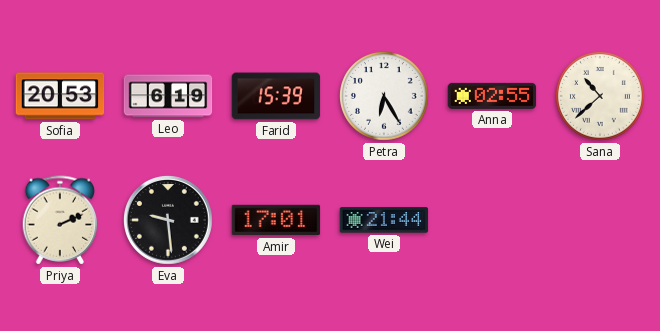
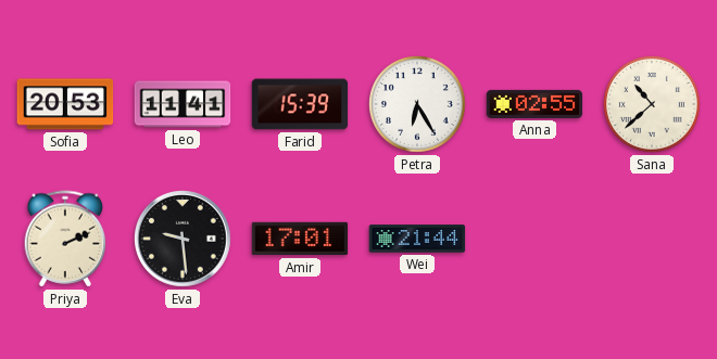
Leo: 6:19 -> 11:41 (183, 104)
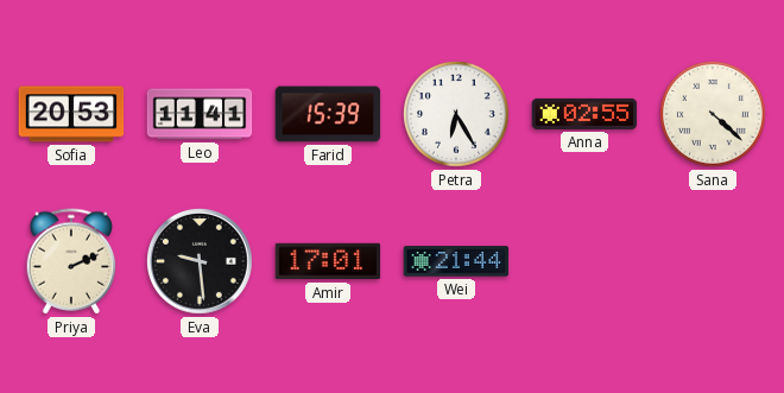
Sana: 10:38 -> 4:22 (714, 115)
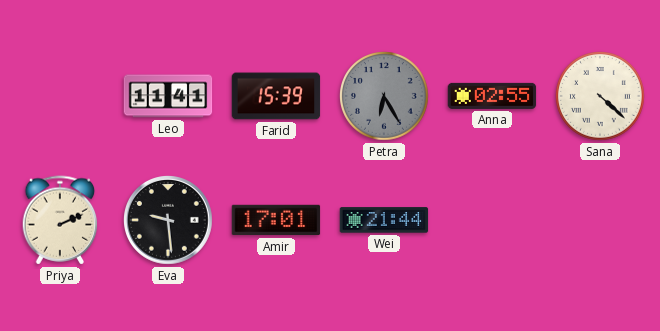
Sofia: 20:53 -> none (71, 114)
Petra dial: white -> grey (385, 97)
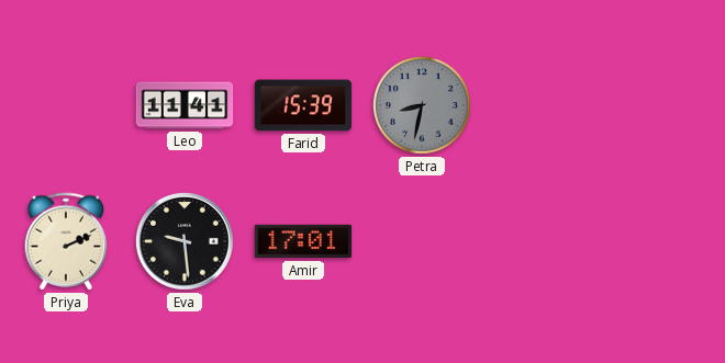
Petra: 6:25 -> 8:32 (423, 106)
Anna: 02:55 -> none (492, 96)
Sana: 4:22 -> none (601, 97)
Wei: 21:44 -> none (384, 220)
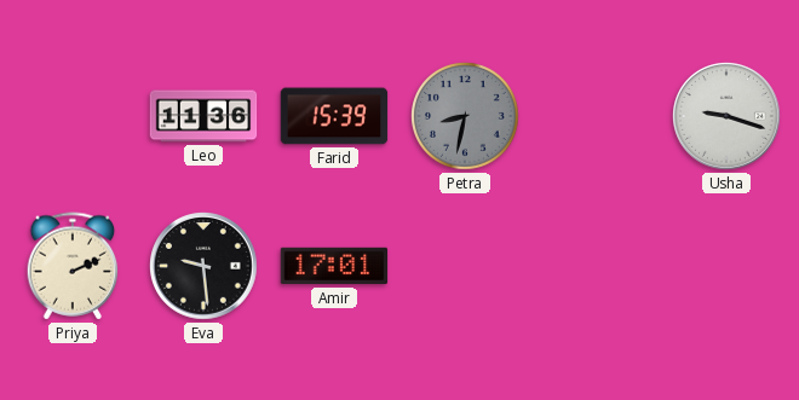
Leo: 11:41 -> 11:36 (203, 116)
Usha: none -> 9:18 (728, 117)
